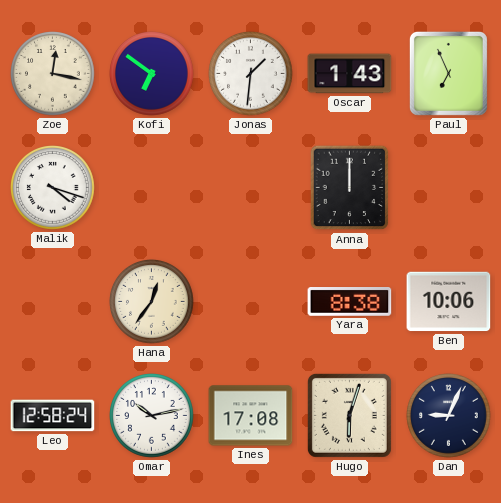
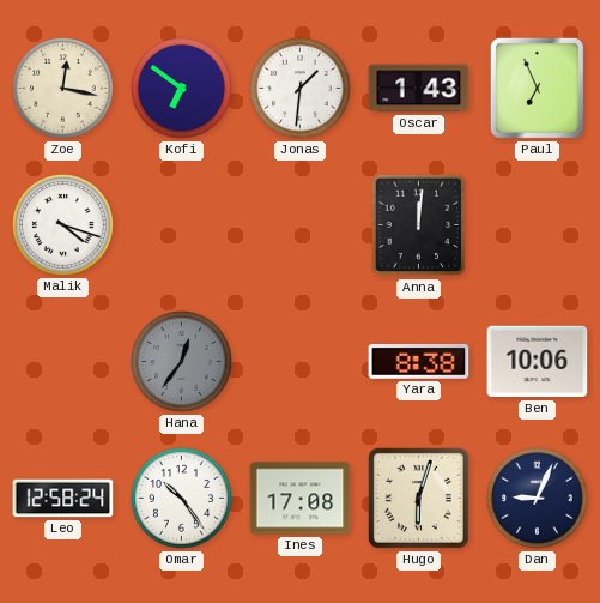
Anna: 12:00 -> 12:01 (419, 225)
Hana dial: cream -> grey (182, 362)
Omar: 10:13 -> 10:24 (182, 499)
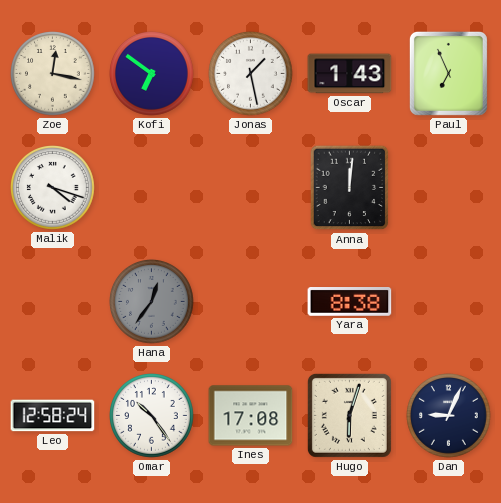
Jonas: 1:31 -> 1:28 (251, 74)
Ben: 10:06 -> none (538, 362)
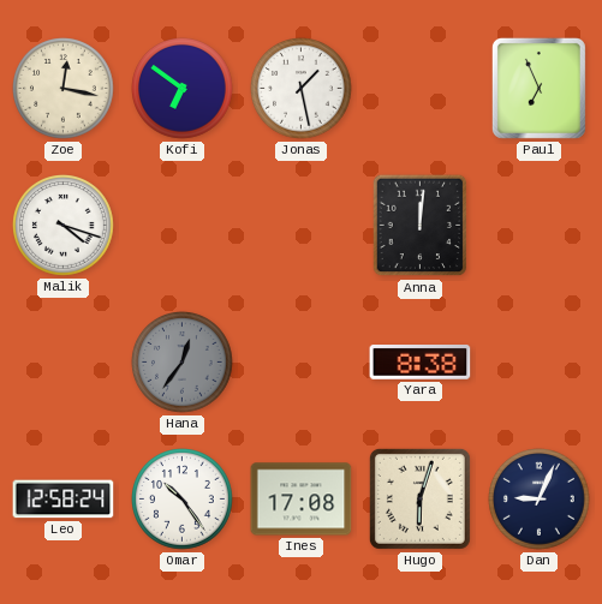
Oscar: 1:43 -> none (350, 74)
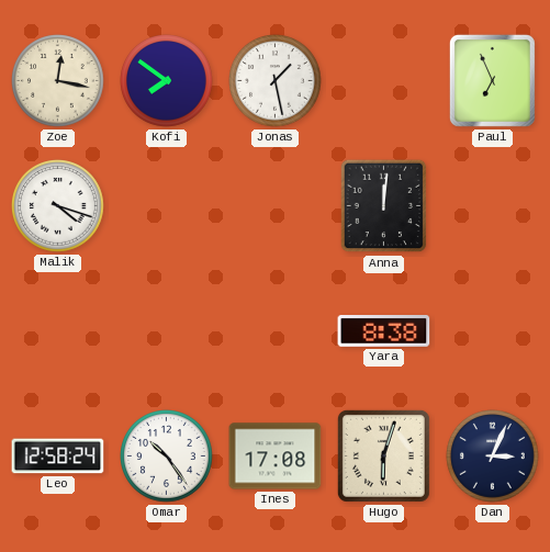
Kofi: 6:51 -> 7:51 (167, 81)
Hana: 12:36 -> none (183, 363)
Dan: 9:04 -> 3:04 (493, 457)
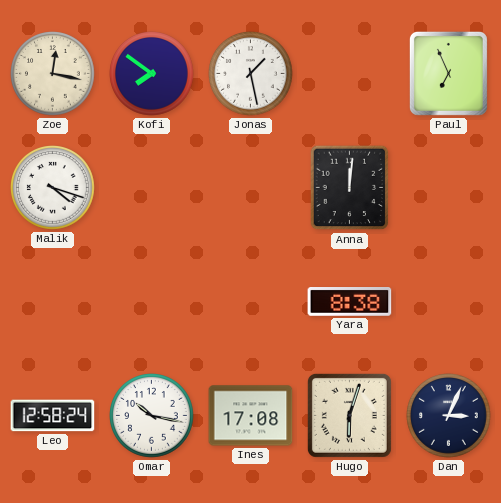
Omar: 10:24 -> 10:17 (152, 416)
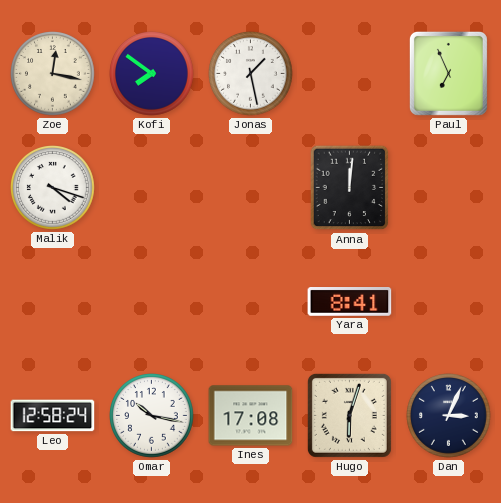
Yara: 8:38 -> 8:41 (350, 302)
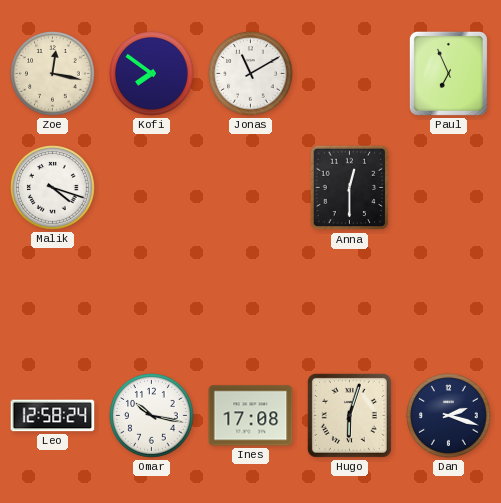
Jonas: 1:28 -> 11:10 (251, 74)
Anna: 12:01 -> 12:30 (350, 188)
Yara: 8:41 -> none (350, 302)
Dan: 3:04 -> 2:18 (449, 416)
